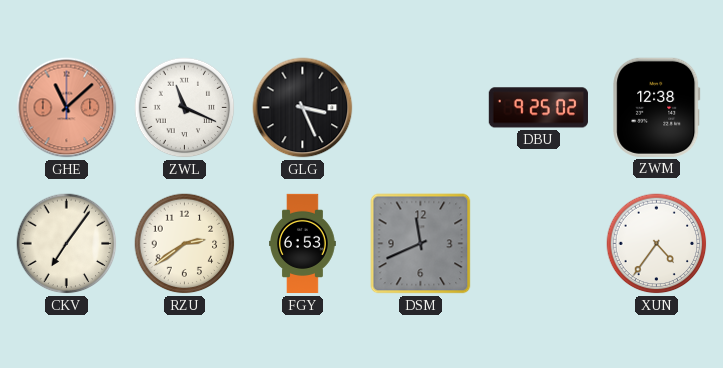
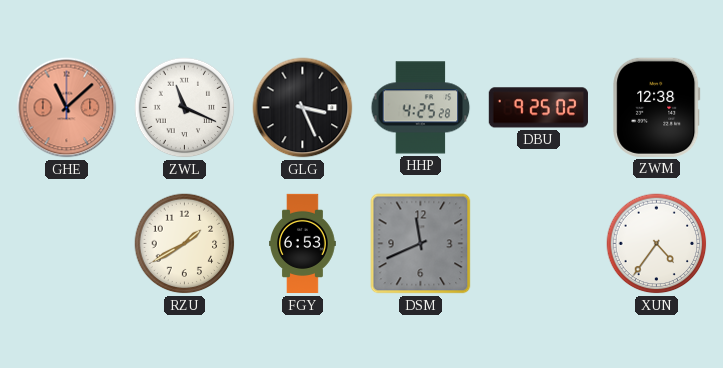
HHP: none -> 4:25 (421, 108)
CKV: 7:06 -> none (67, 244)
RZU: 2:39 -> 1:40 (185, 244)
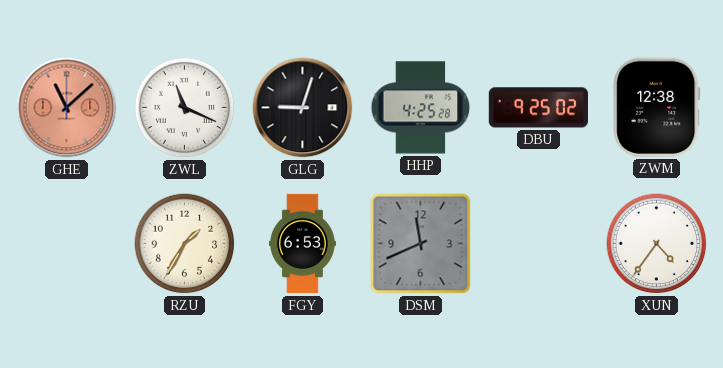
GLG: 3:26 -> 9:03 (303, 108)
RZU: 1:40 -> 1:35 (185, 244)
